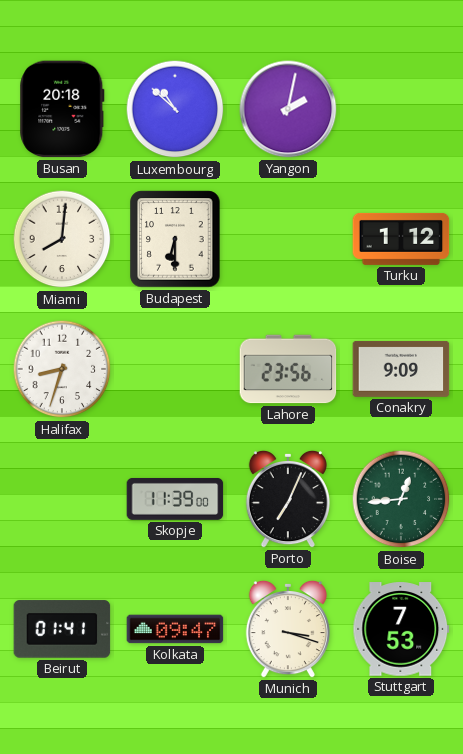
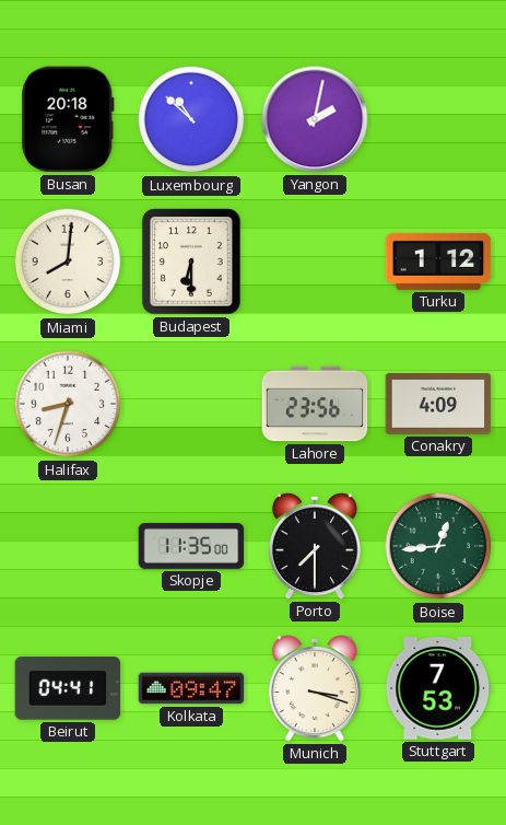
Conakry: 9:09 -> 4:09 (438, 404)
Skopje: 11:39 -> 11:35 (191, 546)
Porto: 7:04 -> 7:30 (315, 546)
Beirut: 01:41 -> 04:41 (68, 688)
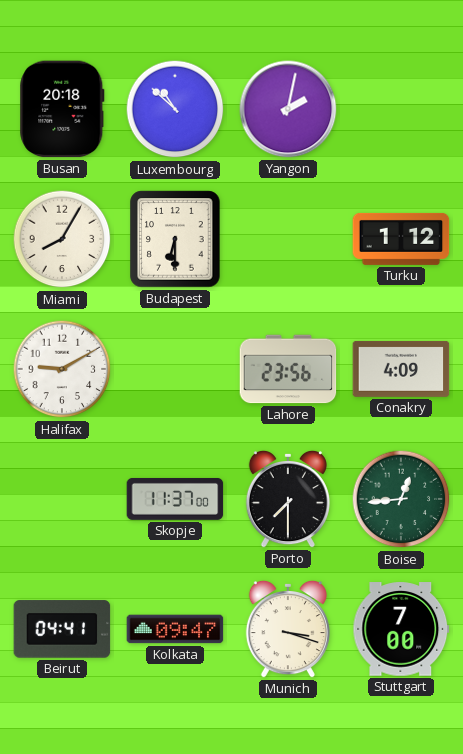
Miami: 8:01 -> 8:05 (62, 239)
Halifax: 8:33 -> 9:10 (62, 369)
Skopje: 11:35 -> 11:37 (175, 499)
Stuttgart: 7:53 -> 7:00 (401, 629)
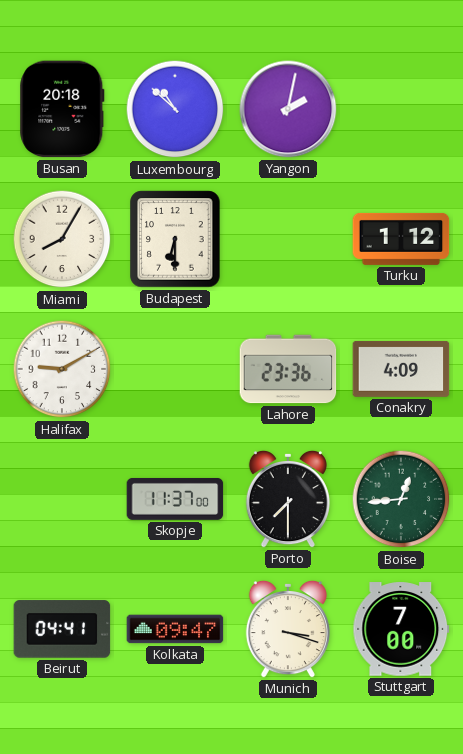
Lahore: 23:56 -> 23:36 (288, 369)
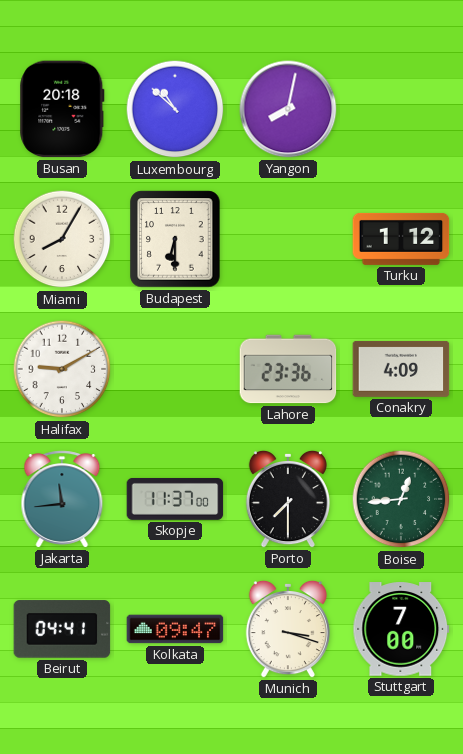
Yangon: 2:02 -> 8:02 (288, 109)
Jakarta: none -> 11:44 (62, 499)
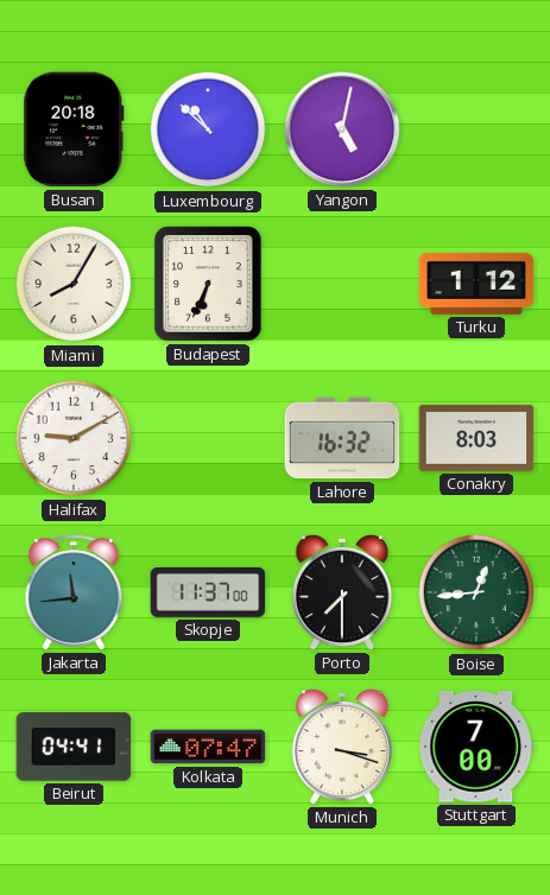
Yangon: 8:02 -> 5:02 (342, 129)
Budapest: 6:30 -> 6:34 (208, 284)
Lahore: 23:36 -> 16:32 (342, 438)
Conakry: 4:09 -> 8:03 (476, 438)
Kolkata: 09:47 -> 07:47 (208, 747)
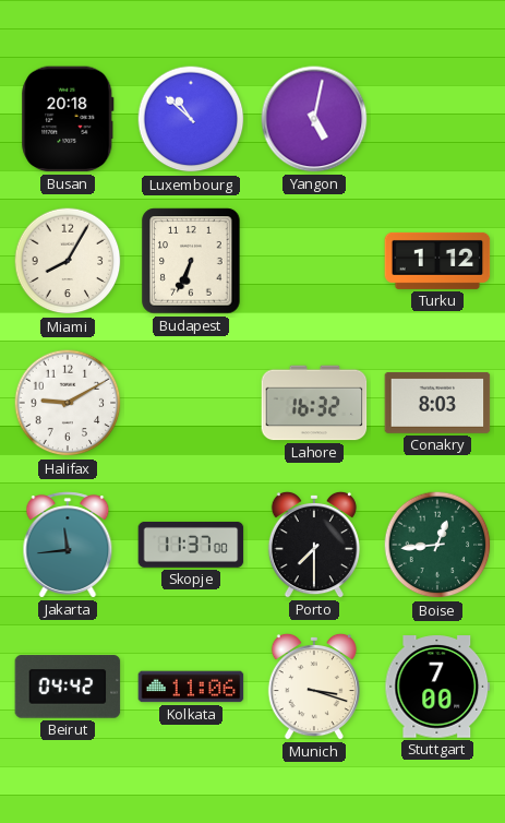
Beirut: 04:41 -> 04:42 (68, 687)
Kolkata: 07:47 -> 11:06 (191, 687)
